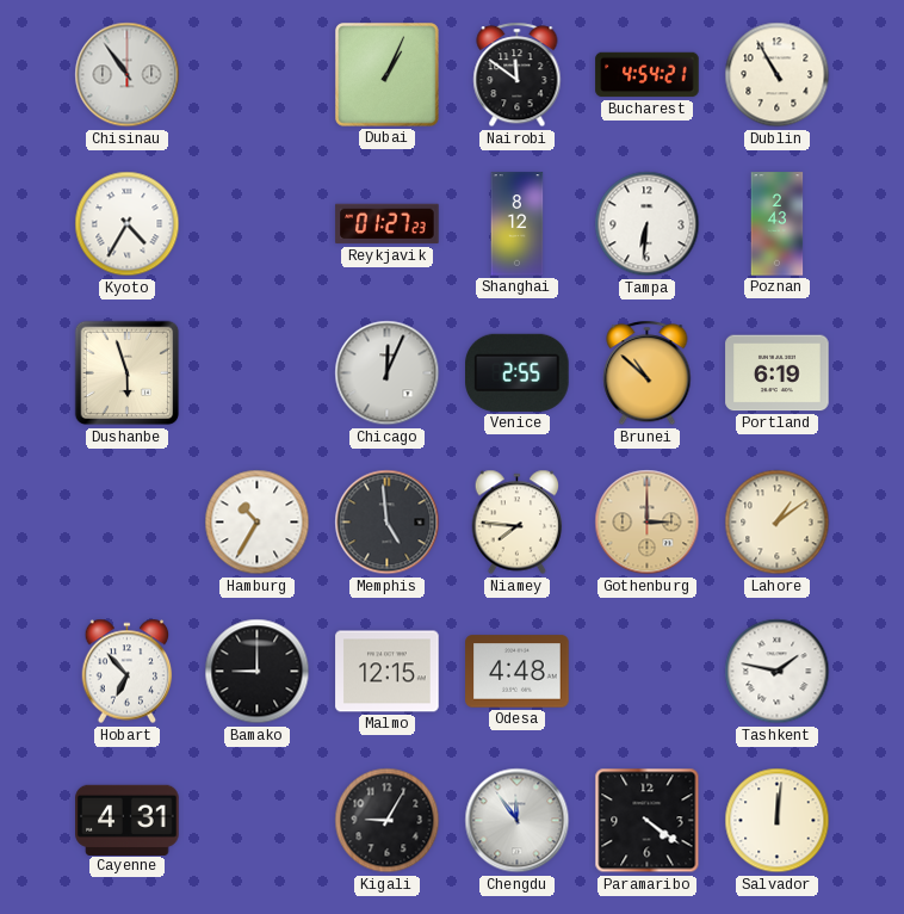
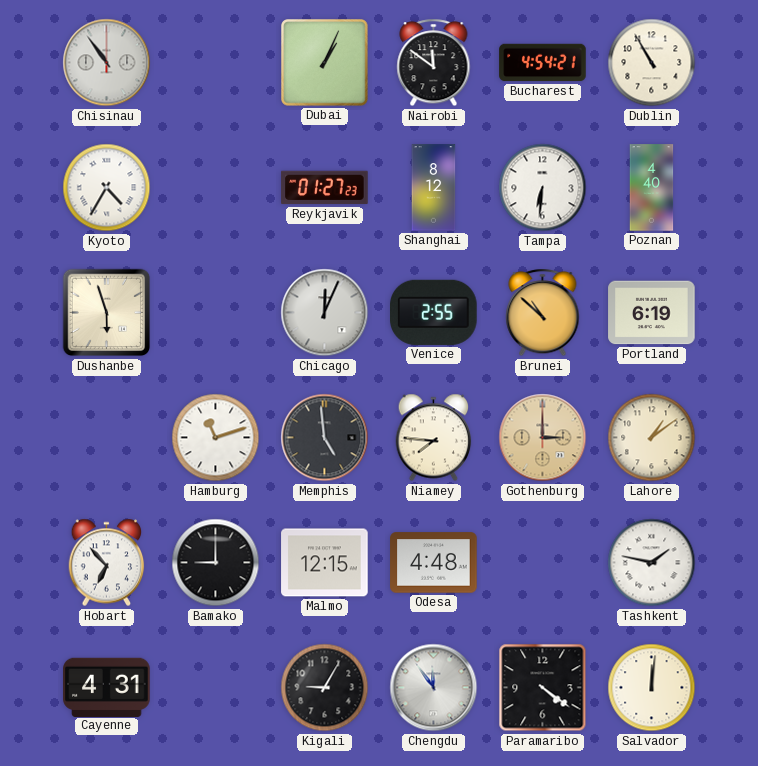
Poznan: 2:43 -> 4:40 (652, 188)
Hamburg: 10:35 -> 11:12 (216, 438)
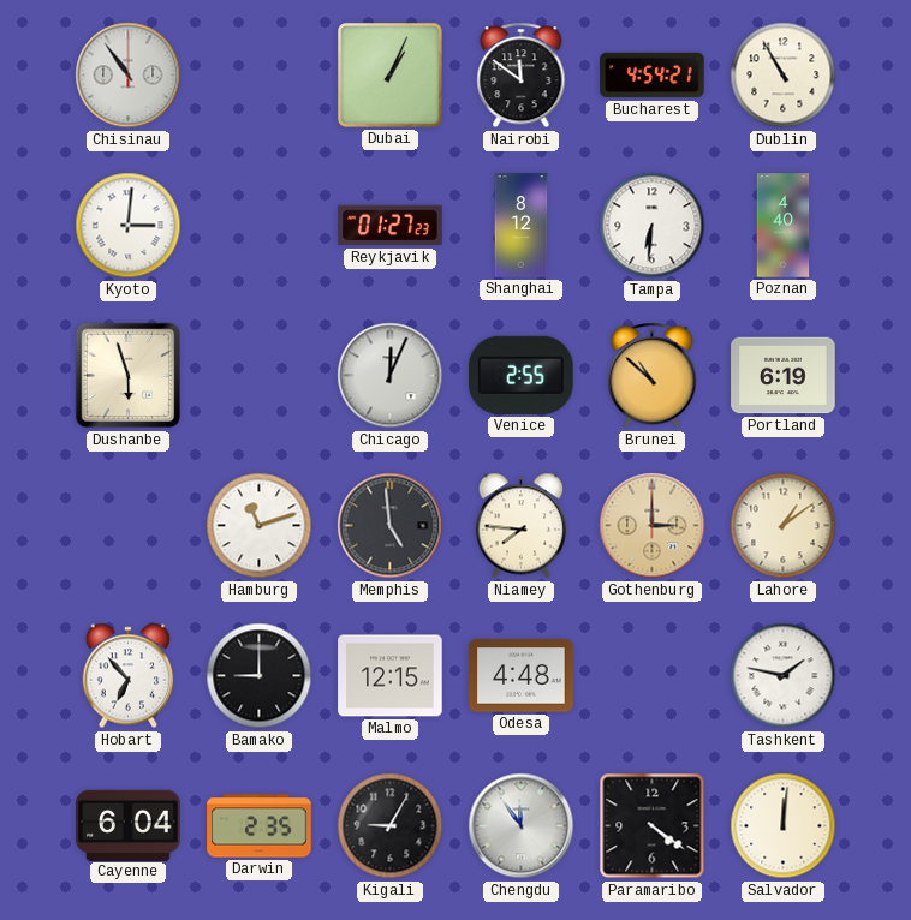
Kyoto: 4:35 -> 3:01 (129, 226)
Cayenne: 4:31 -> 6:04 (129, 825)
Darwin: none -> 2:35 (260, 826)
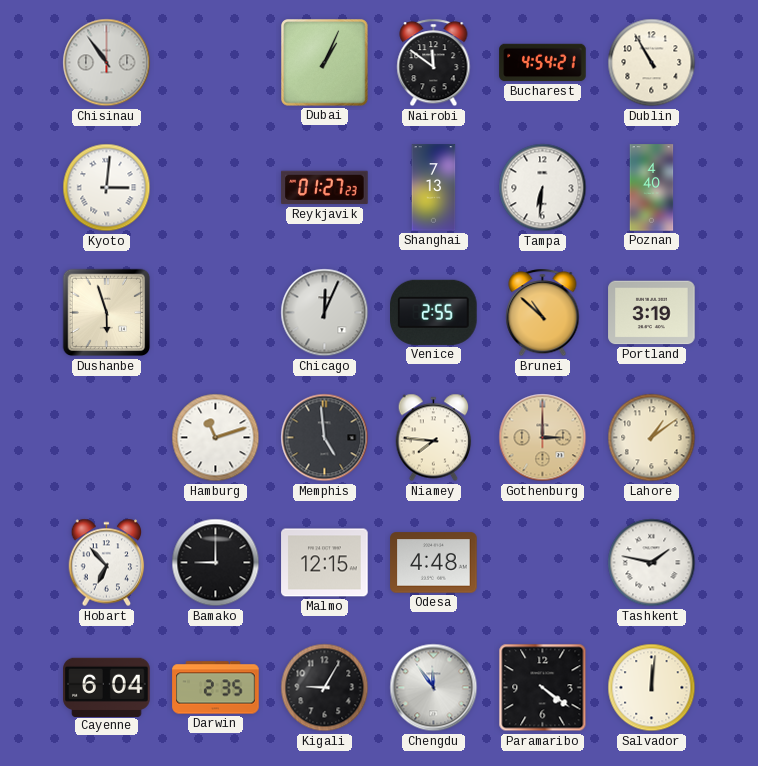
Shanghai: 8:12 -> 7:13 (434, 188)
Portland: 6:19 -> 3:19 (652, 313)
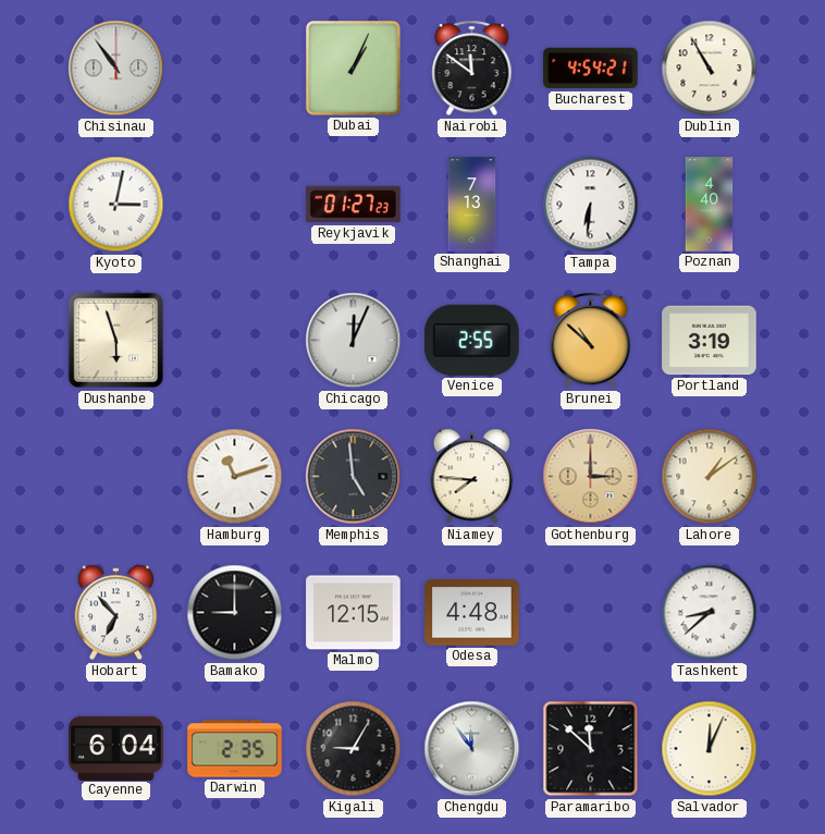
Kyoto: 3:01 -> 3:02 (116, 205)
Tashkent: 1:47 -> 8:38 (710, 613)
Paramaribo: 4:21 -> 11:52 (591, 749)
Salvador: 12:01 -> 12:04 (710, 749)
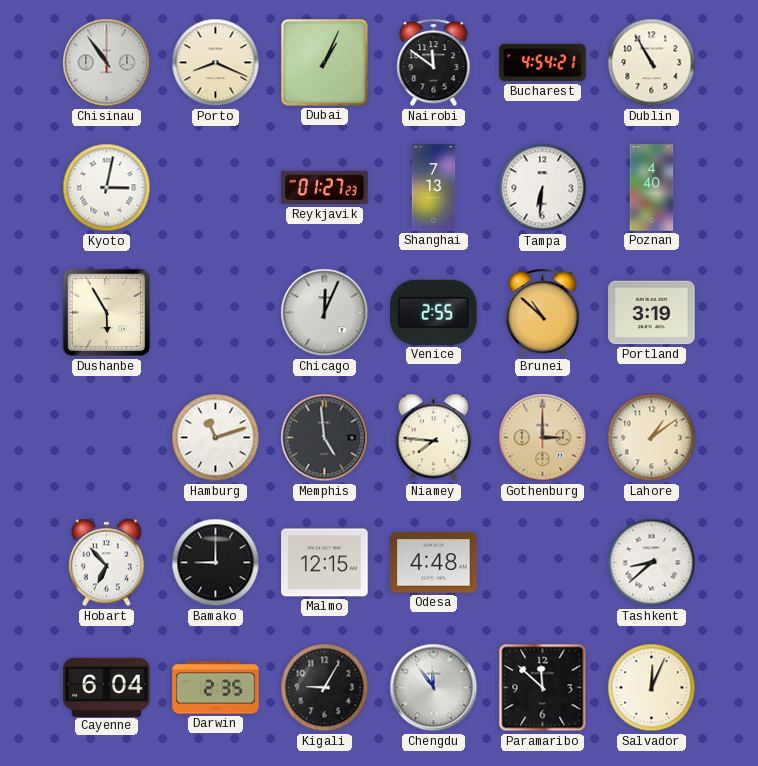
Porto: none -> 8:19 (216, 63)
Dushanbe: 5:57 -> 5:55 (107, 313)
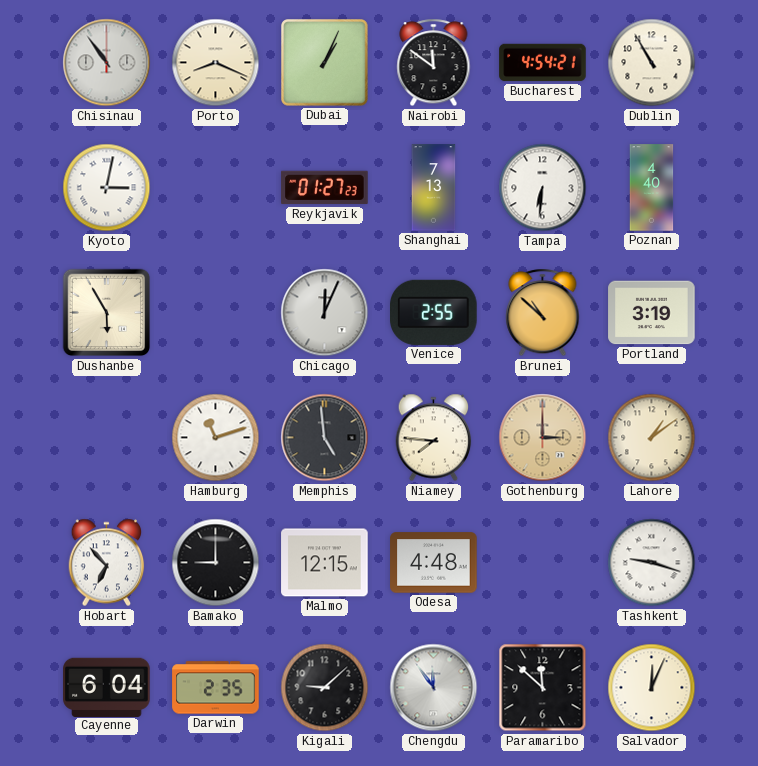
Tashkent: 8:38 -> 9:18 (652, 563)
Kigali: 9:05 -> 9:08 (325, 688)
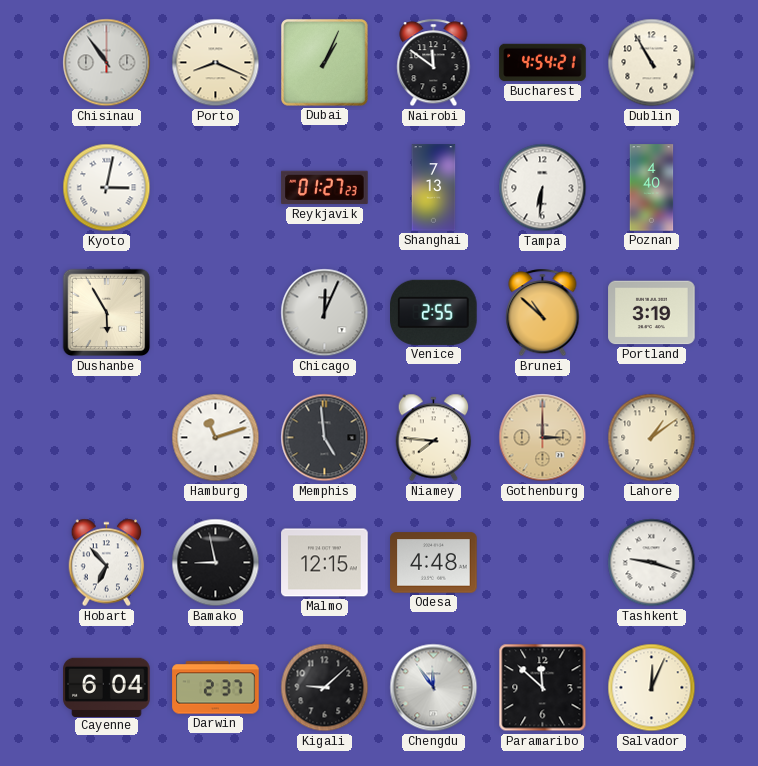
Bamako: 9:00 -> 8:58 (216, 563)
Darwin: 2:35 -> 2:37 (216, 688)
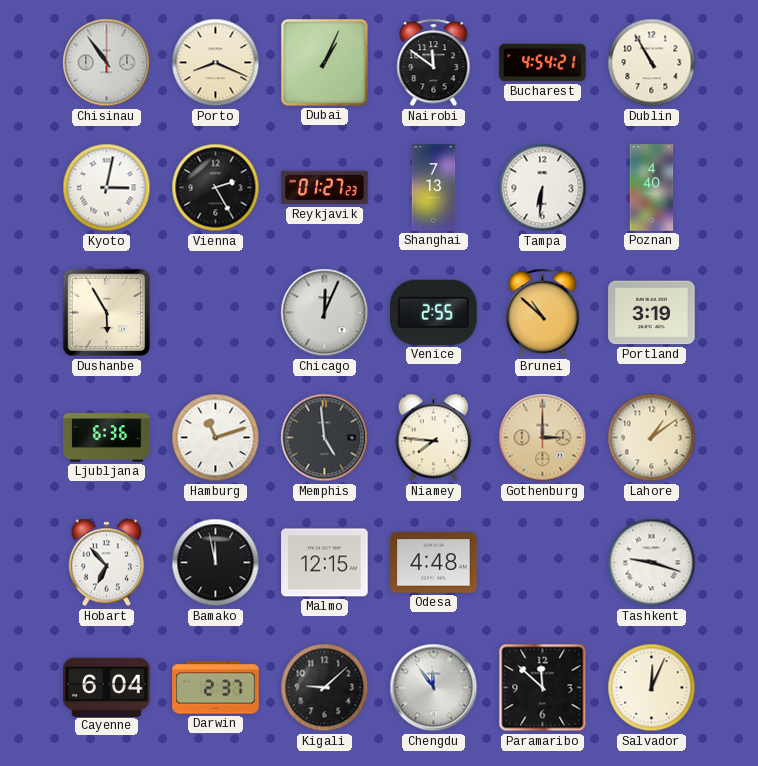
Vienna: none -> 2:25 (216, 188)
Ljubljana: none -> 6:36 (107, 438)
Bamako: 8:58 -> 11:58 (216, 563)
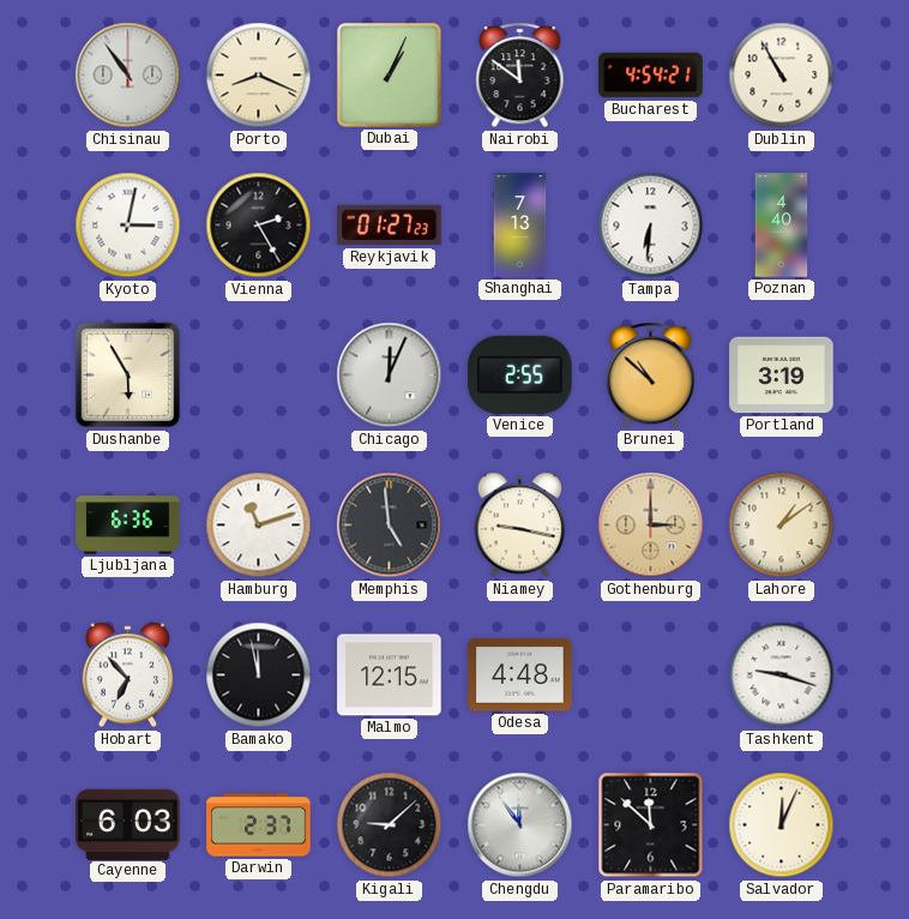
Niamey: 7:46 -> 9:17 (520, 525)
Cayenne: 6:04 -> 6:03 (128, 824)
